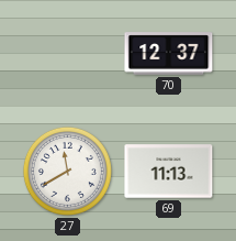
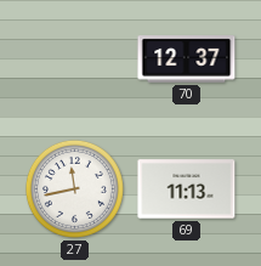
27: 11:40 -> 11:43 (74, 188)
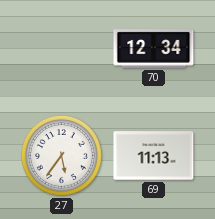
70: 12:37 -> 12:34 (154, 49)
27: 11:43 -> 5:36 (61, 155)
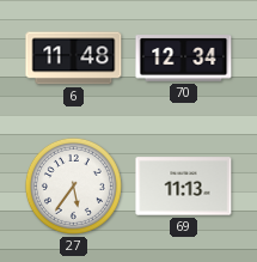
6: none -> 11:48 (74, 59)
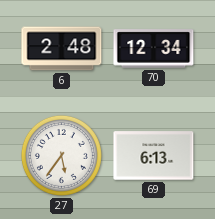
6: 11:48 -> 2:48 (62, 49)
69: 11:13 -> 6:13 (154, 156)
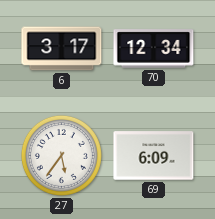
6: 2:48 -> 3:17 (62, 49)
69: 6:13 -> 6:09 (154, 156)
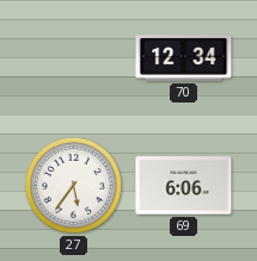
6: 3:17 -> none (62, 49)
69: 6:09 -> 6:06 (184, 186)
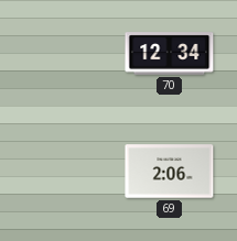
27: 5:36 -> none (73, 185)
69: 6:06 -> 2:06 (170, 172)
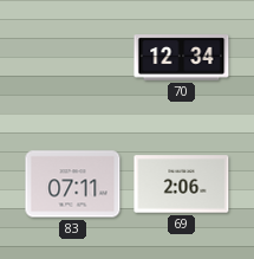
83: none -> 07:11 (73, 184)
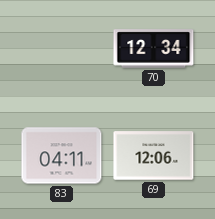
83: 07:11 -> 04:11 (62, 156)
69: 2:06 -> 12:06 (154, 156)
